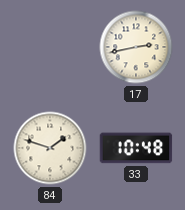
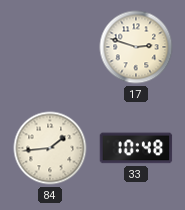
17: 2:43 -> 2:48 (136, 47)
84: 1:48 -> 1:44 (50, 148)
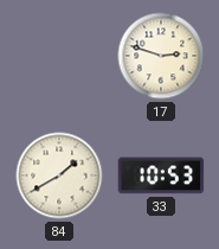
84: 1:44 -> 1:40 (59, 175)
33: 10:48 -> 10:53 (161, 175)
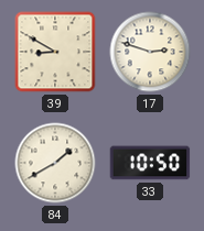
39: none -> 8:50 (55, 52)
33: 10:53 -> 10:50 (150, 163)
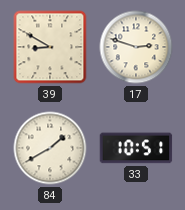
33: 10:50 -> 10:51 (136, 148)
